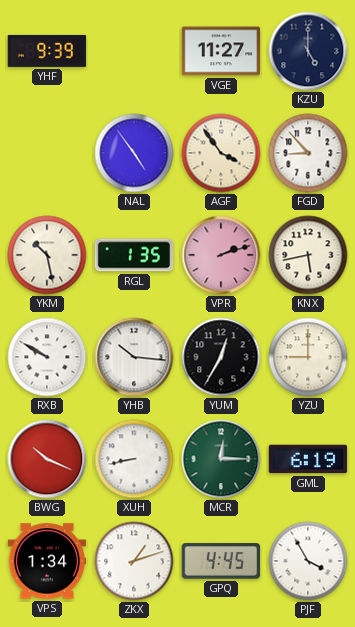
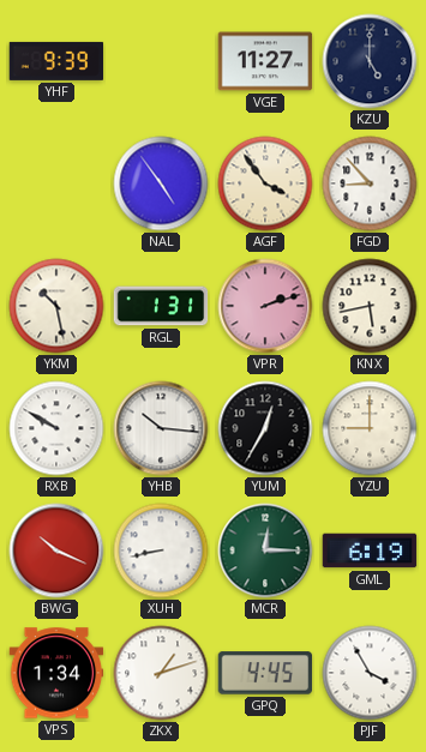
RGL: 1:35 -> 1:31 (161, 306)
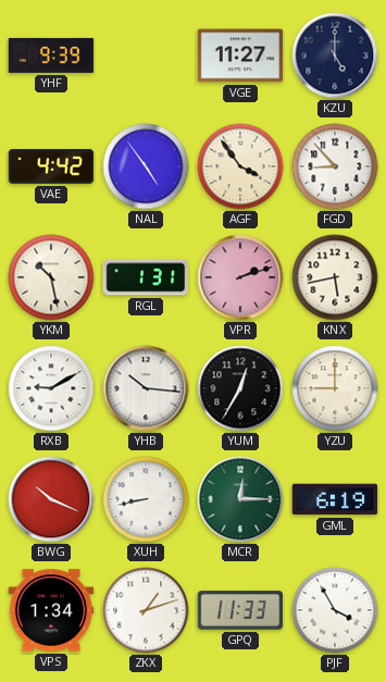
VAE: none -> 4:42 (51, 166)
RXB: 9:50 -> 9:10 (51, 388)
GPQ: 4:45 -> 11:33 (240, 610)
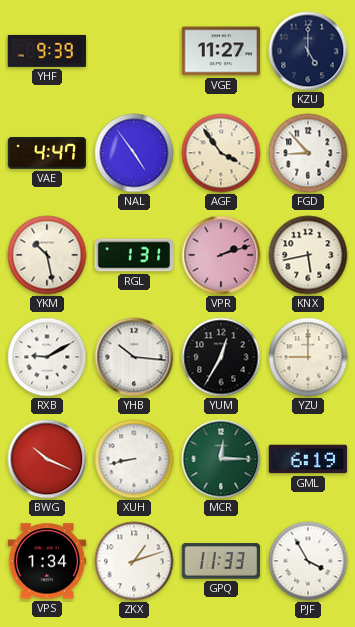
VAE: 4:42 -> 4:47 (47, 153)
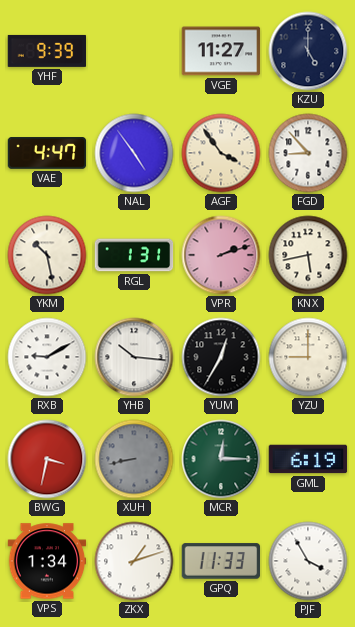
BWG: 10:19 -> 3:32 (47, 459)
XUH dial: white -> grey (134, 459)
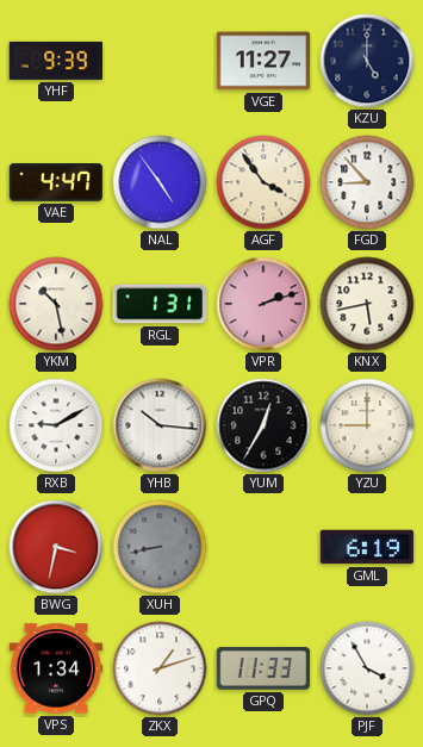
MCR: 12:15 -> none (221, 459)
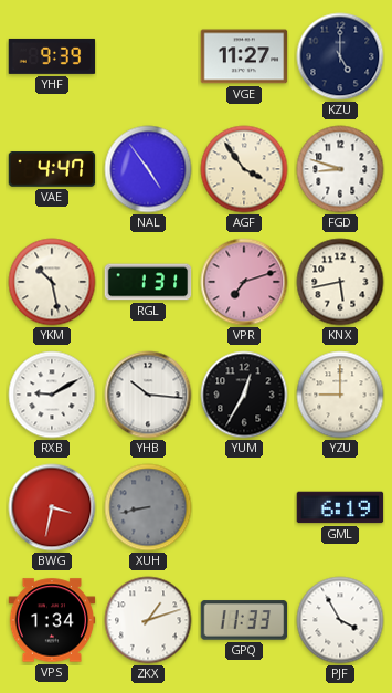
FGD: 8:53 -> 8:48 (340, 169)
VPR: 2:12 -> 7:12 (244, 282)
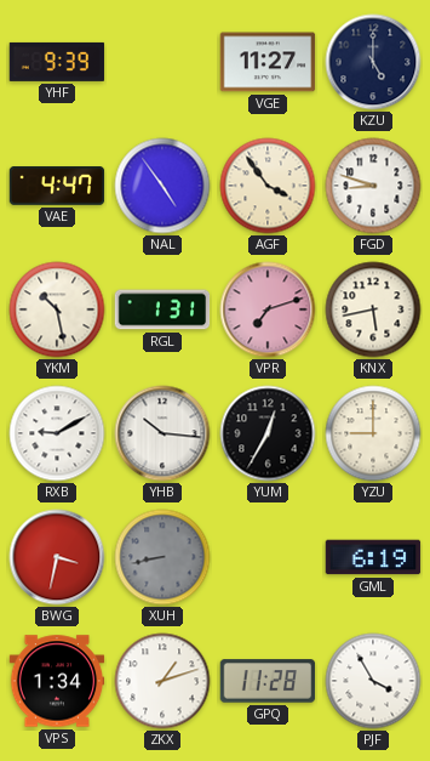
GPQ: 11:33 -> 11:28 (268, 681)
